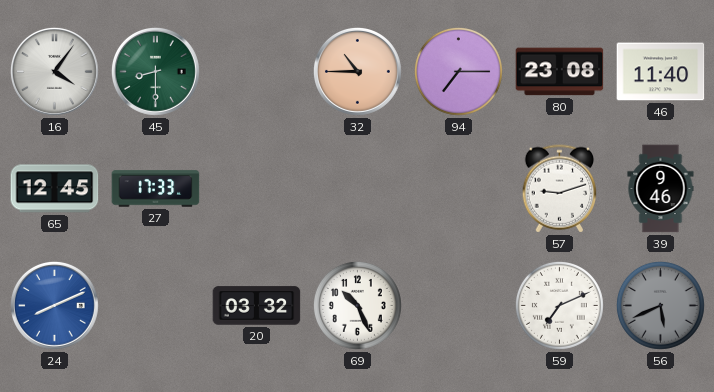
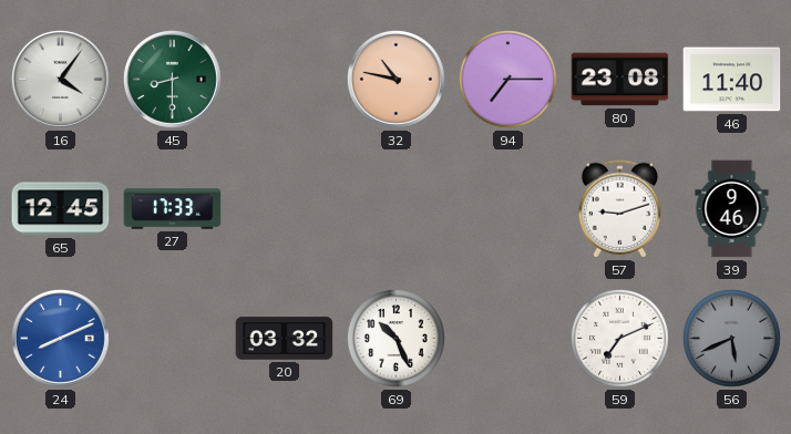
32: 10:45 -> 10:47 (395, 79)
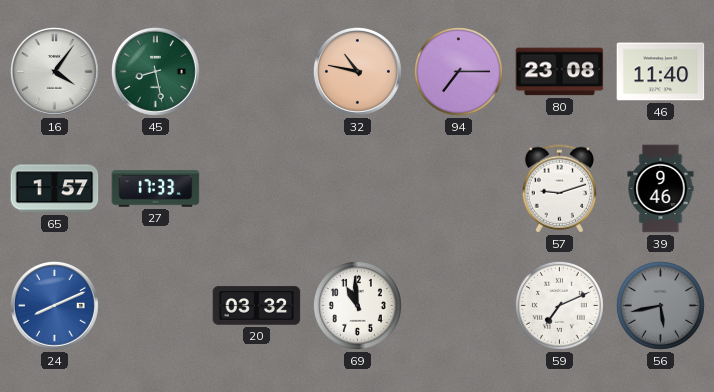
45: 8:30 -> 8:28 (155, 71)
65: 12:45 -> 1:57 (55, 189)
69: 10:26 -> 10:59 (357, 305)
56: 5:41 -> 5:43 (660, 305)
